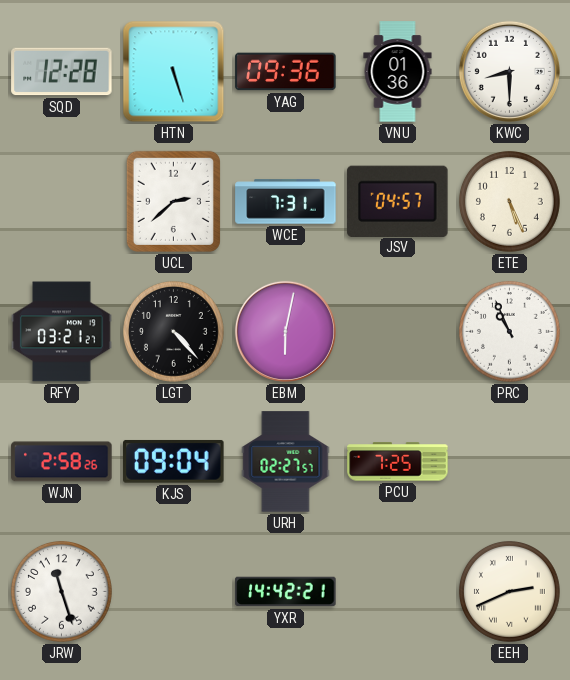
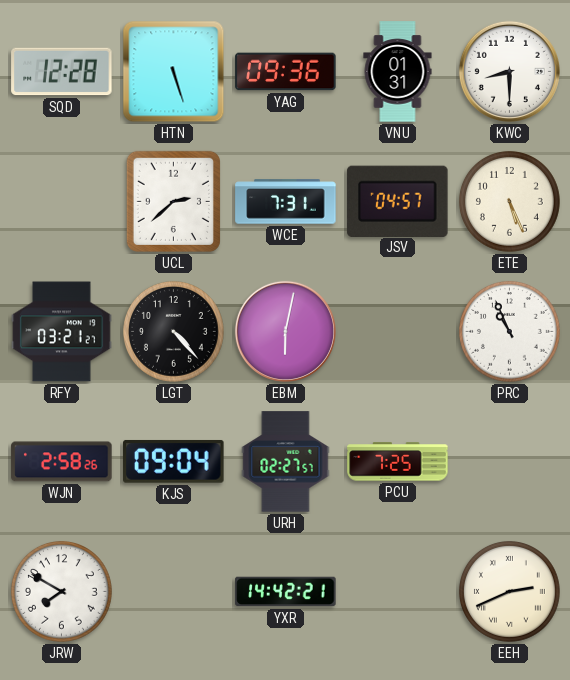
VNU: 01:36 -> 01:31 (398, 72)
JRW: 11:27 -> 7:50 (61, 591)
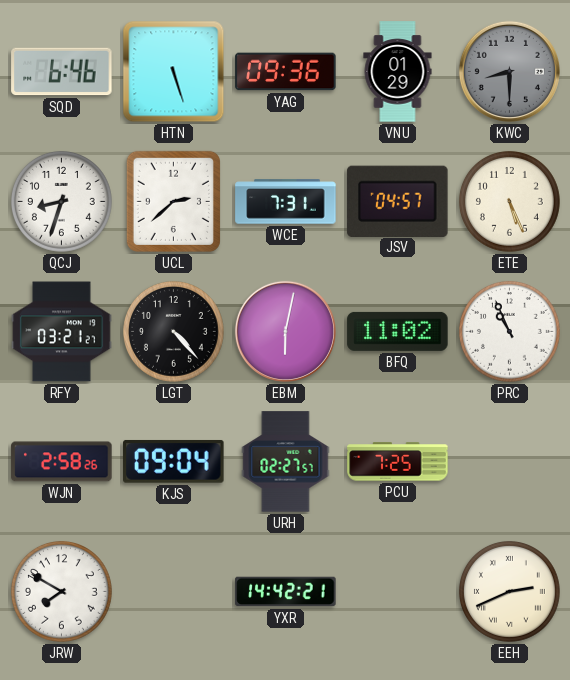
SQD: 12:28 -> 6:46 (62, 72)
VNU: 01:31 -> 01:29 (398, 72)
KWC dial: white -> grey (509, 71)
QCJ: none -> 8:33 (61, 201)
BFQ: none -> 11:02 (398, 331)
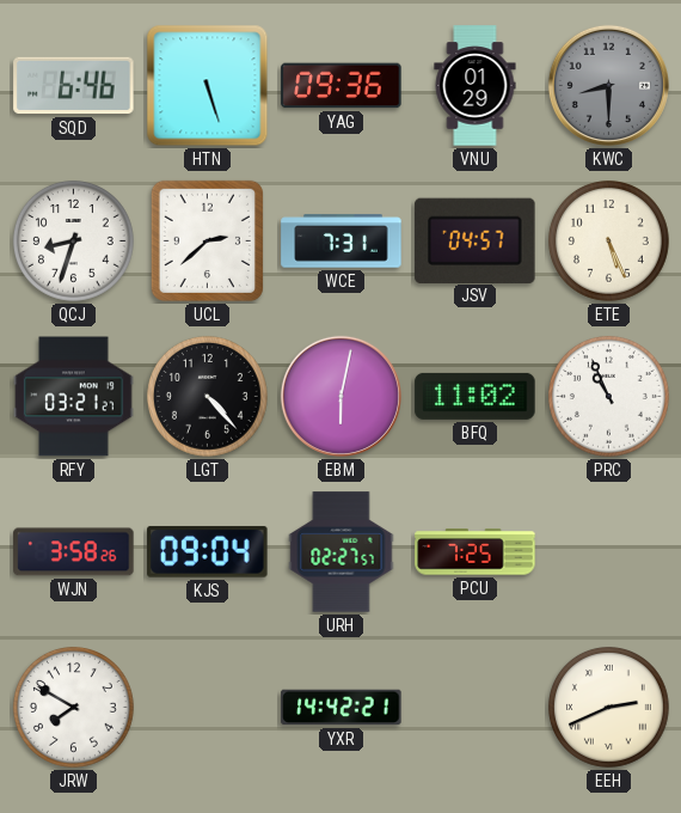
WJN: 2:58 -> 3:58 (74, 552)
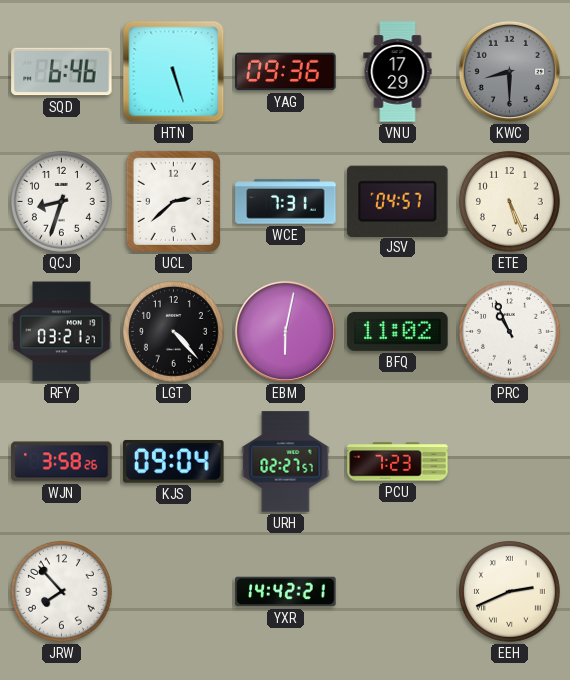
VNU: 01:29 -> 17:29 (398, 72)
PCU: 7:25 -> 7:23 (398, 462)
JRW: 7:50 -> 7:53 (61, 591)
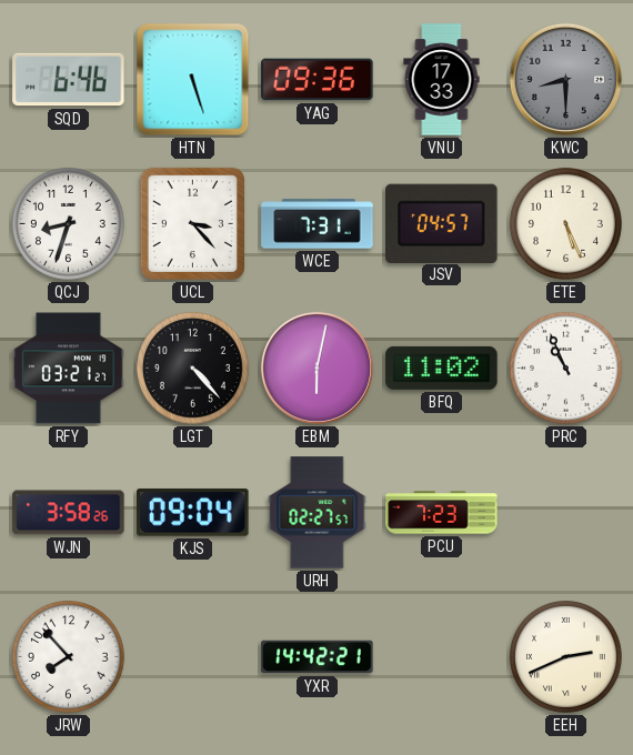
VNU: 17:29 -> 17:33 (442, 80)
UCL: 2:38 -> 3:23 (192, 223)
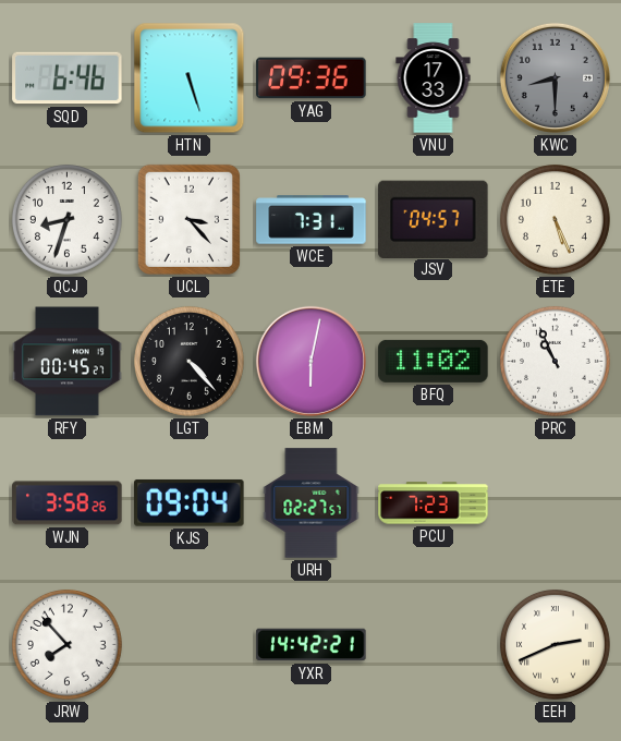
RFY: 03:21 -> 00:45 (68, 362)
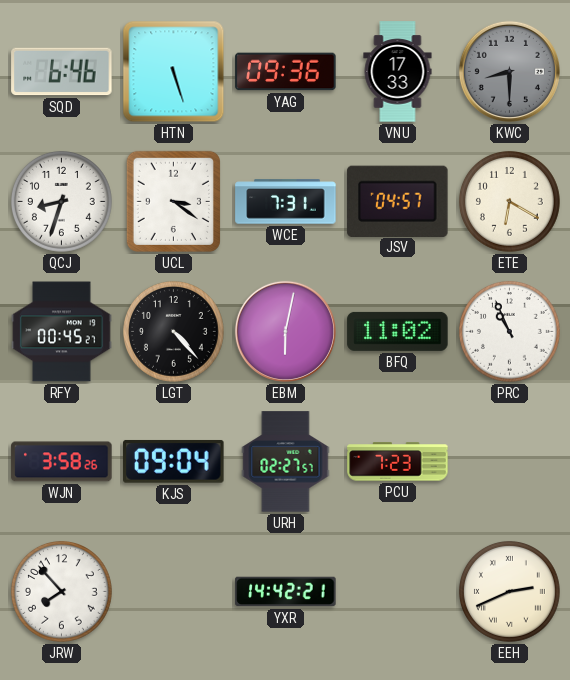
UCL: 3:23 -> 3:21 (173, 201)
ETE: 5:26 -> 6:20 (509, 201)
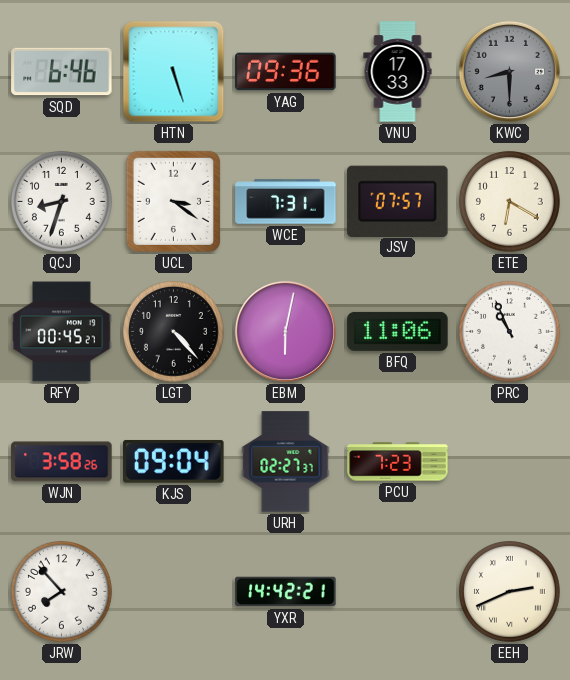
JSV: 04:57 -> 07:57 (398, 201)
BFQ: 11:02 -> 11:06 (398, 331)
URH: 02:27:57 -> 02:27:37 (286, 462)
